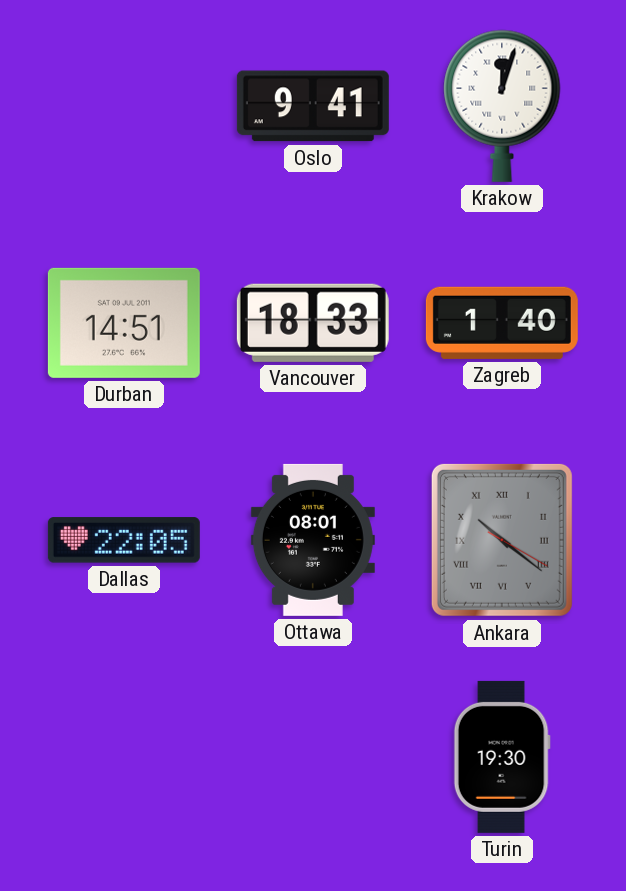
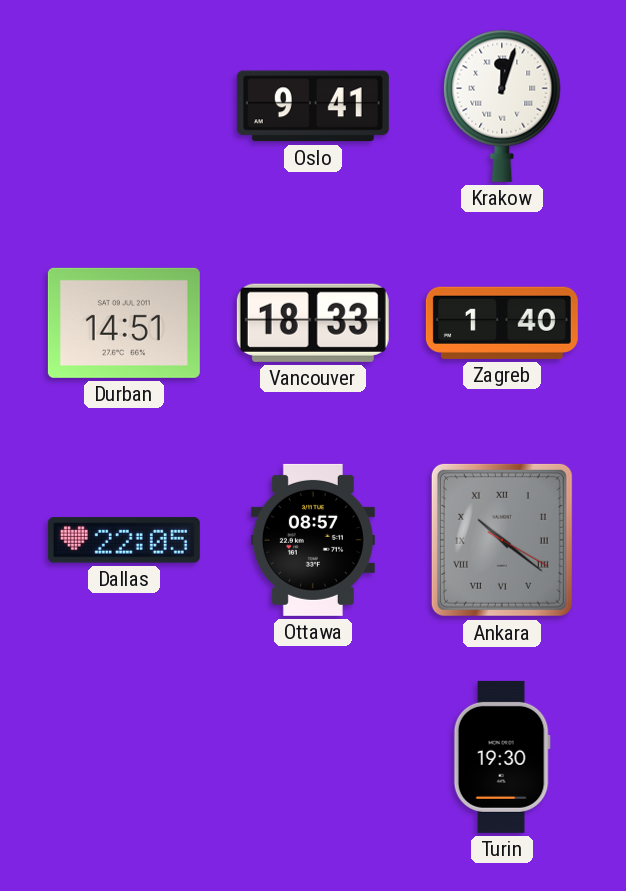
Ottawa: 08:01 -> 08:57 (313, 540)
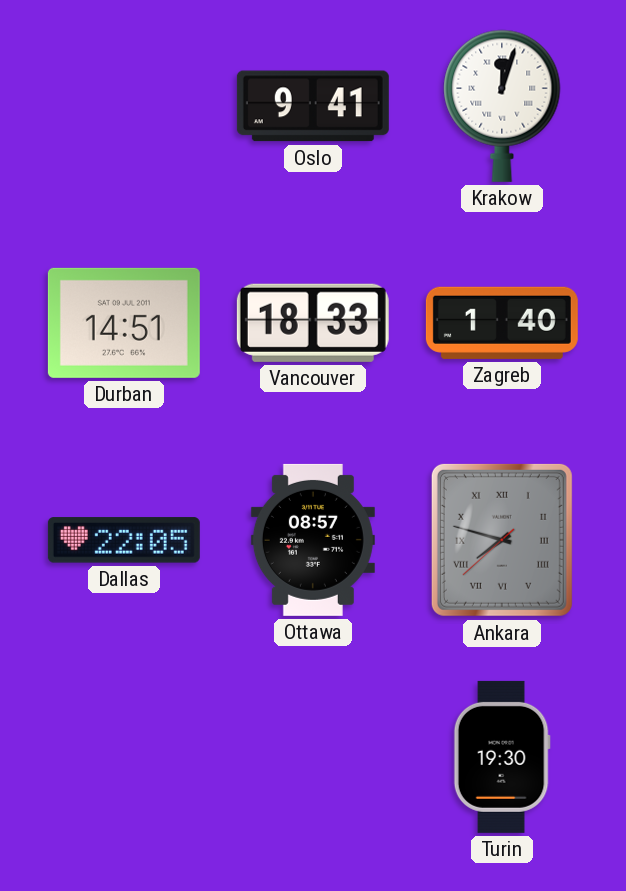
Ankara: 10:21 -> 7:47 (502, 540)
